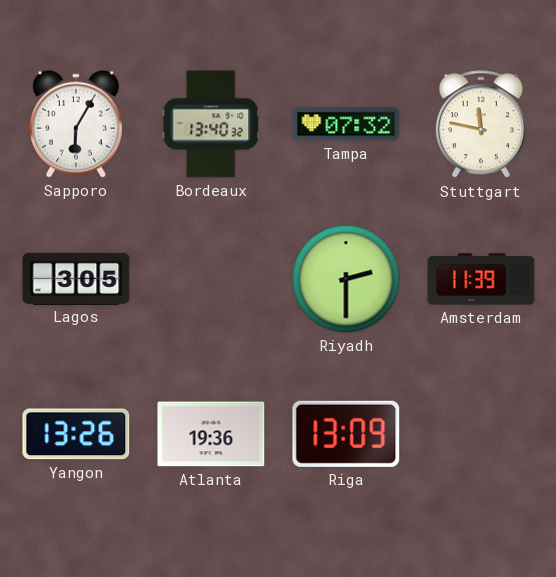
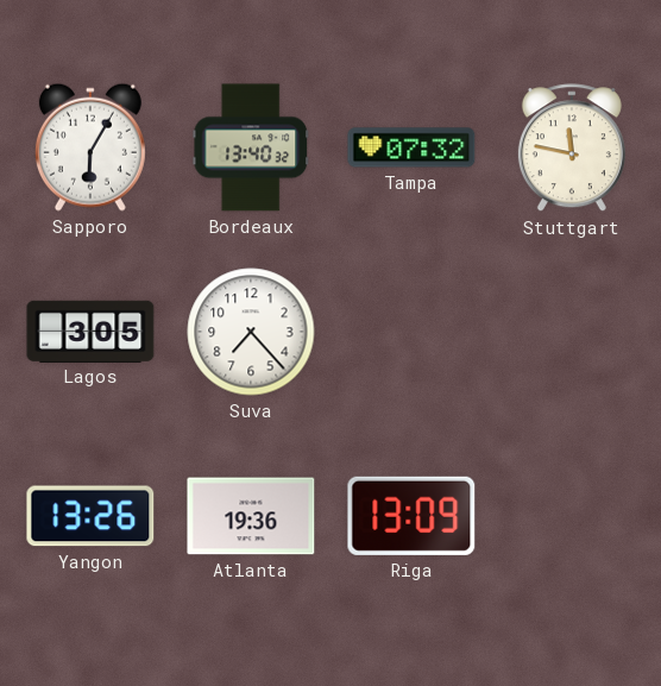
Suva: none -> 7:23 (251, 332)
Riyadh: 2:30 -> none (346, 279)
Amsterdam: 11:39 -> none (481, 279)
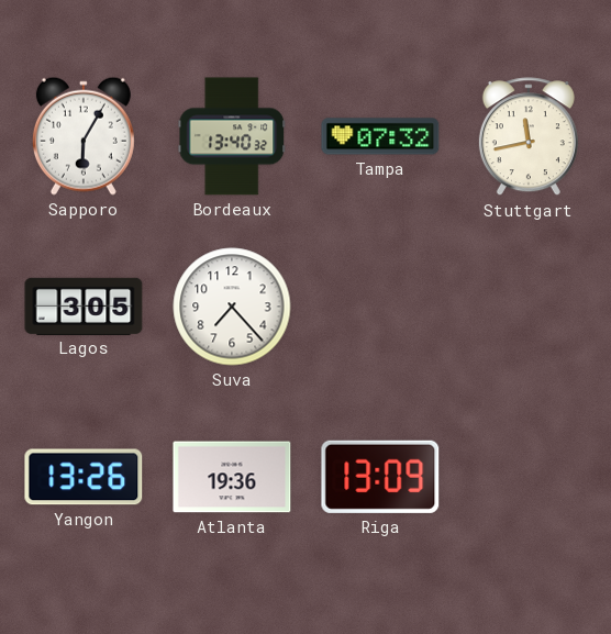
Stuttgart: 11:47 -> 11:43 (529, 137)
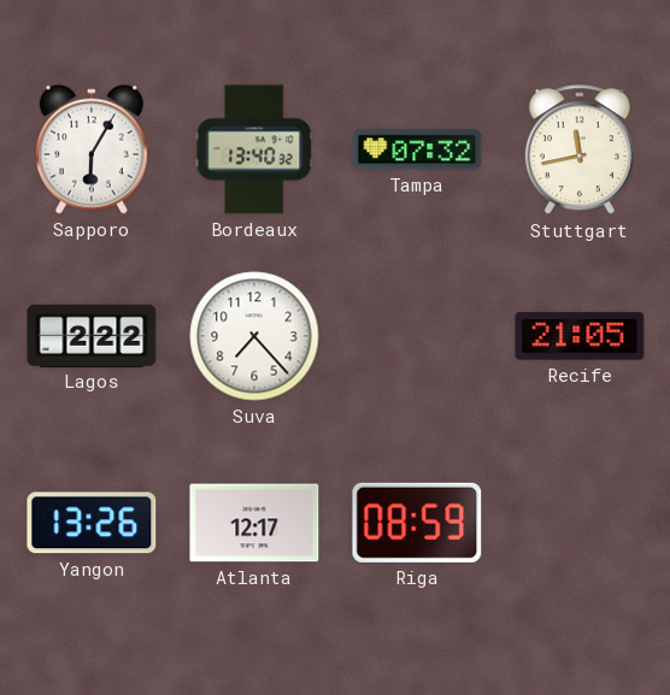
Lagos: 3:05 -> 2:22 (92, 335)
Recife: none -> 21:05 (580, 336)
Atlanta: 19:36 -> 12:17 (254, 523)
Riga: 13:09 -> 08:59 (417, 523)
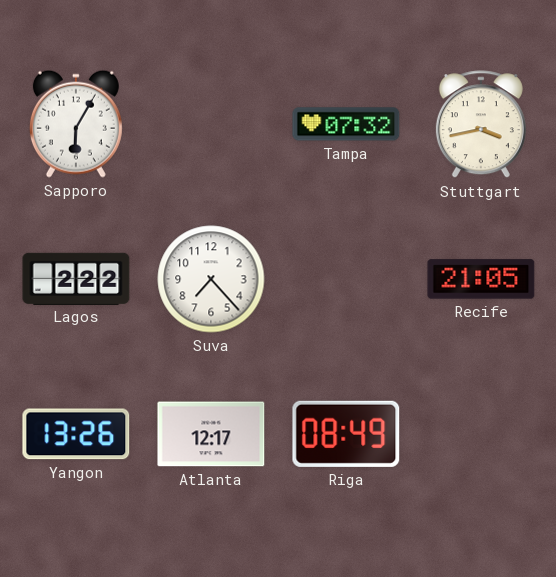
Bordeaux: 13:40 -> none (254, 149)
Stuttgart: 11:43 -> 3:43 (481, 125)
Riga: 08:59 -> 08:49 (346, 434)
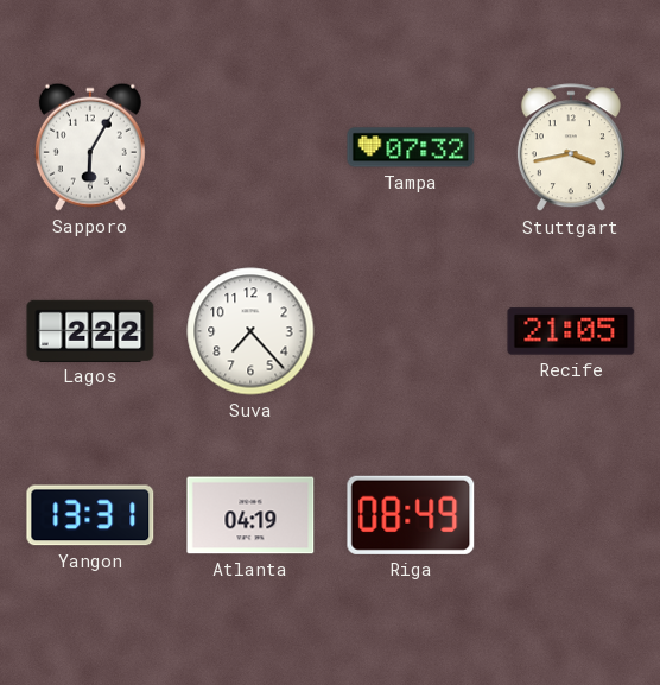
Yangon: 13:26 -> 13:31 (90, 515)
Atlanta: 12:17 -> 04:19 (250, 515)
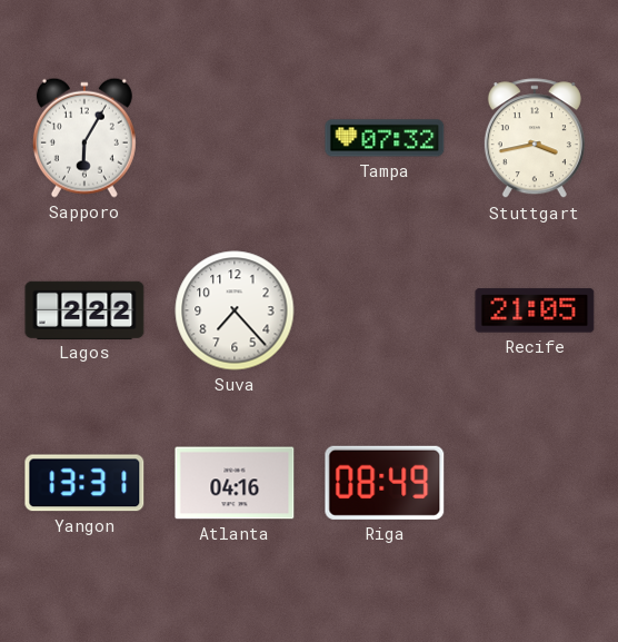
Atlanta: 04:19 -> 04:16 (235, 483)
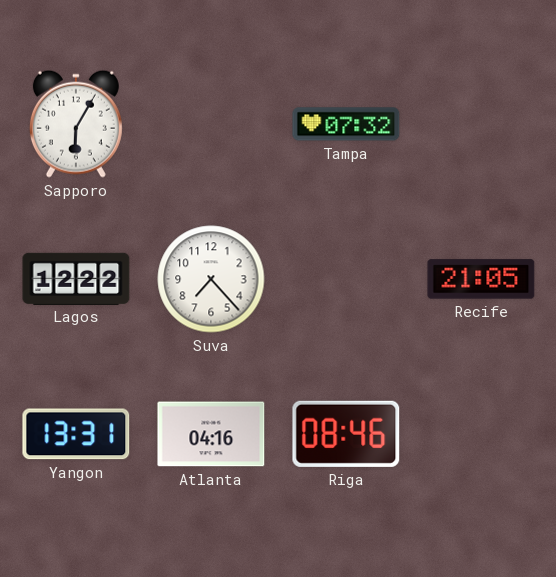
Stuttgart: 3:43 -> none (535, 139)
Lagos: 2:22 -> 12:22 (76, 278)
Riga: 08:49 -> 08:46 (346, 434)
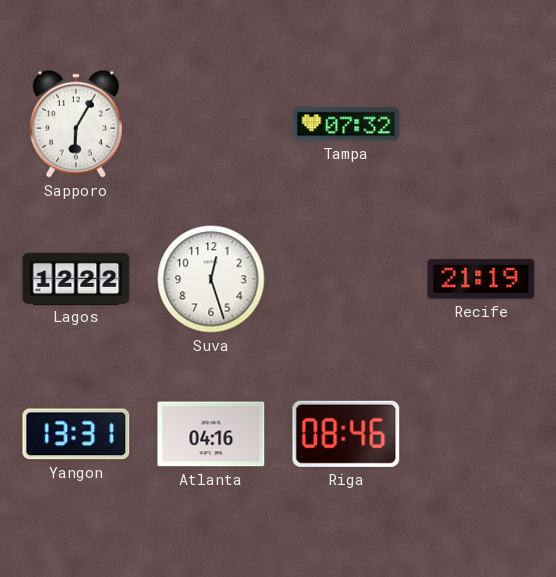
Suva: 7:23 -> 12:27 (211, 279)
Recife: 21:05 -> 21:19 (481, 279)
